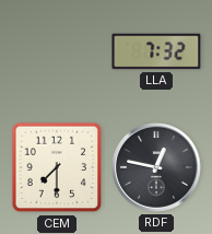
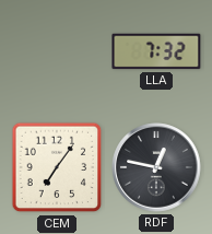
CEM: 7:30 -> 7:06 (57, 167)
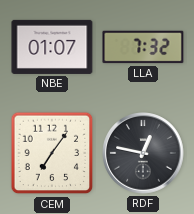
NBE: none -> 01:07 (52, 47)
